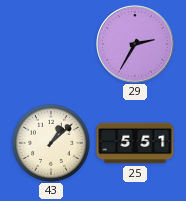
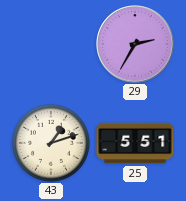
43: 1:08 -> 1:12 (51, 143)
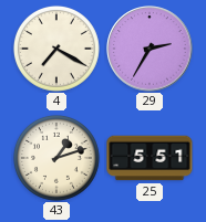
4: none -> 7:20 (56, 49)
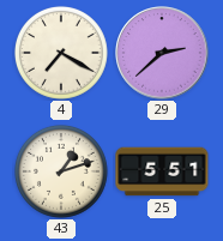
29: 2:35 -> 2:38 (162, 53)
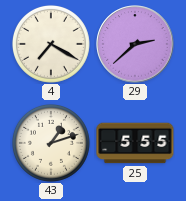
25: 5:51 -> 5:55 (135, 143)
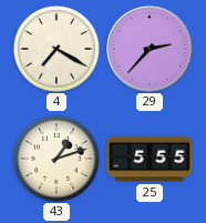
29: 2:38 -> 2:37 (150, 49)
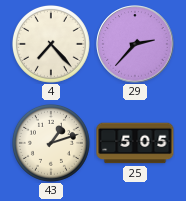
4: 7:20 -> 7:23 (51, 44)
25: 5:55 -> 5:05 (135, 143)
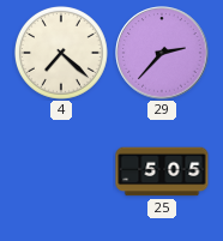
4: 7:23 -> 7:22 (61, 53)
43: 1:12 -> none (51, 143)
